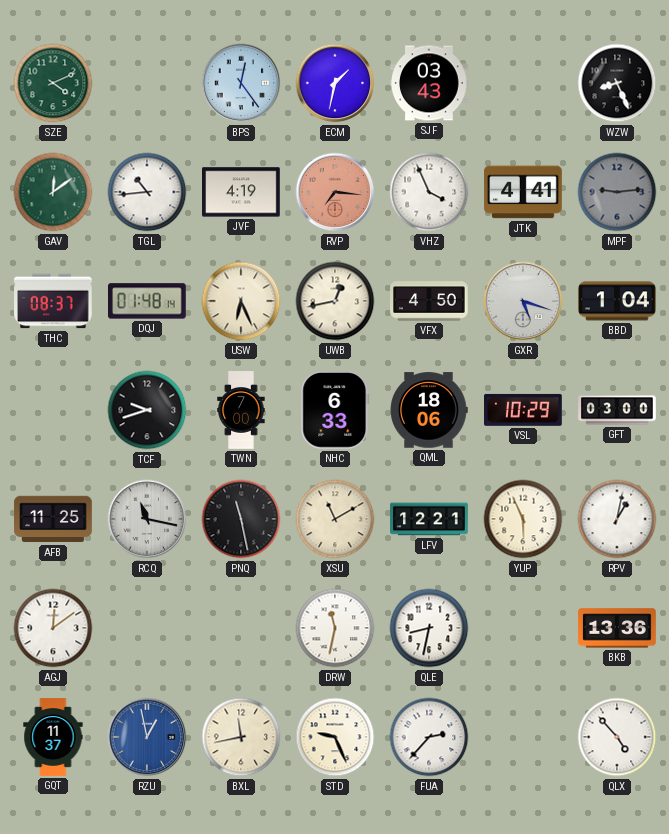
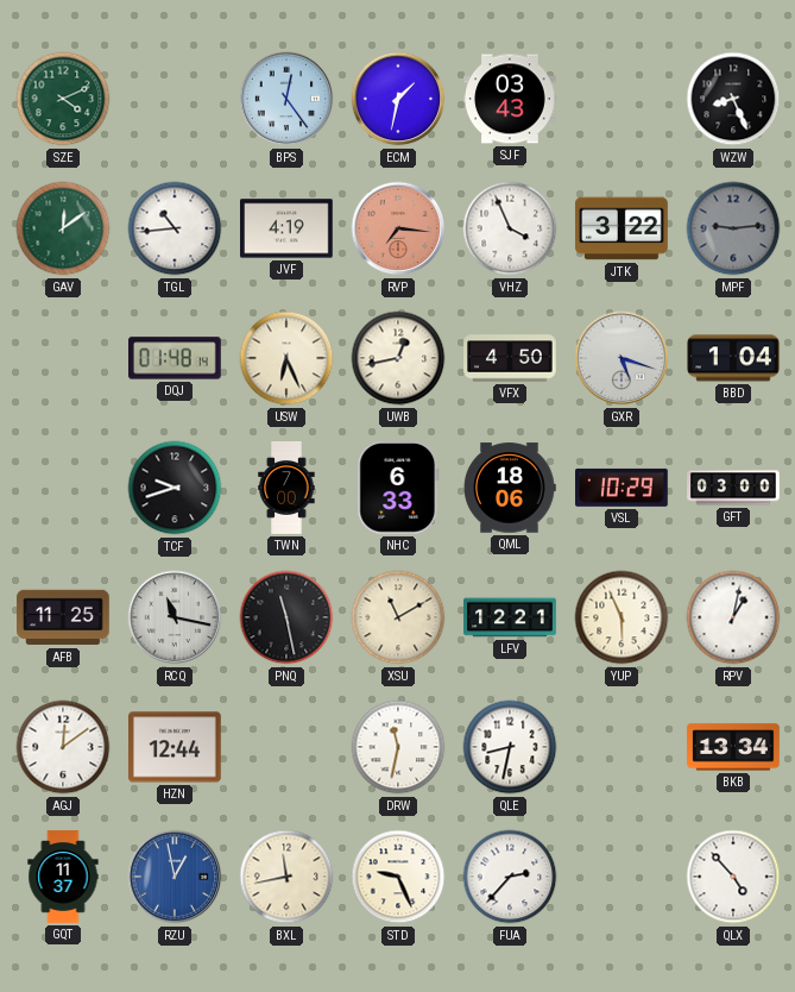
JTK: 4:41 -> 3:22 (622, 228)
THC: 08:37 -> none (53, 301)
HZN: none -> 12:44 (176, 747)
BKB: 13:36 -> 13:34 (733, 747)
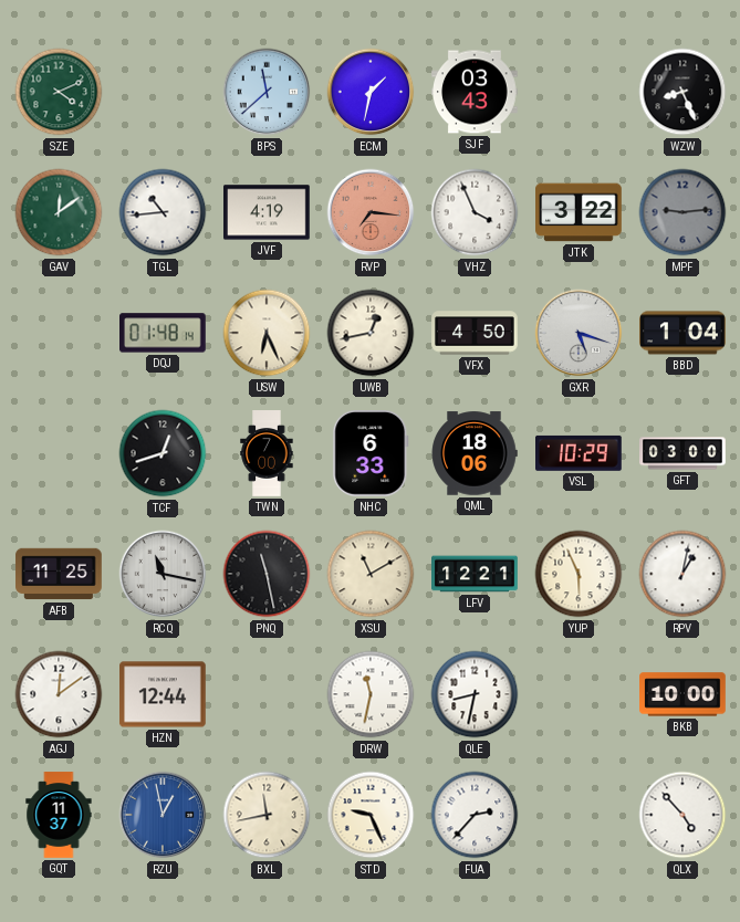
BPS: 12:24 -> 11:38 (267, 92)
TCF: 9:42 -> 12:42 (163, 453)
BKB: 13:34 -> 10:00 (682, 694)
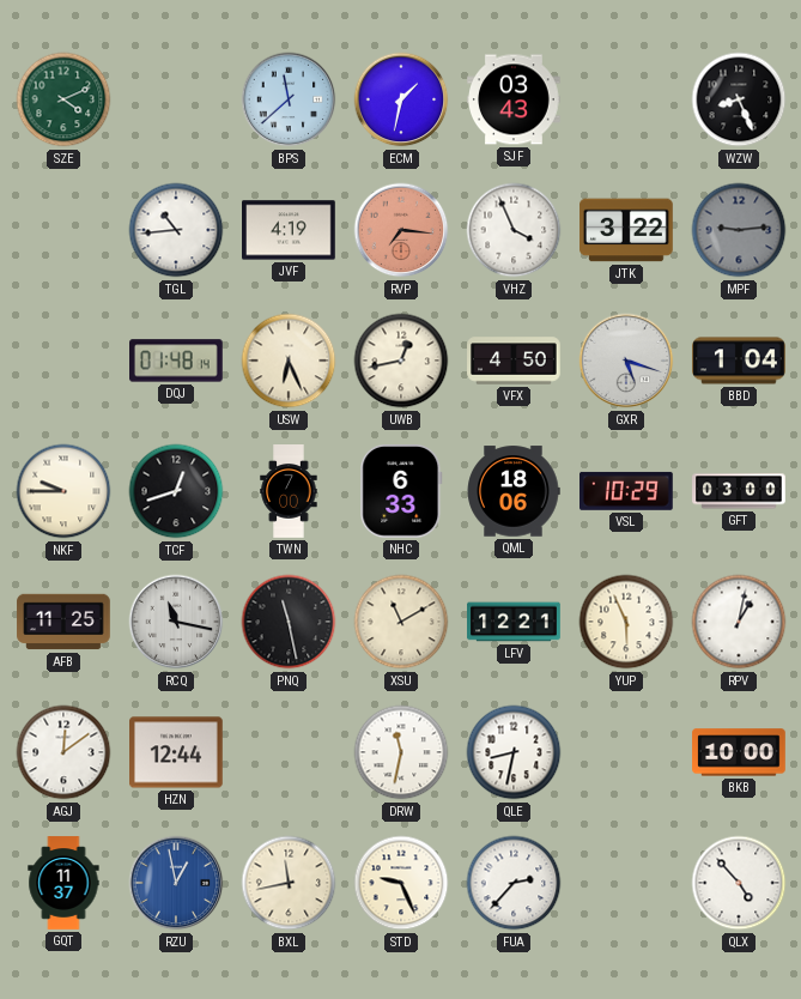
GAV: 12:09 -> none (59, 212)
NKF: none -> 9:45 (63, 491)
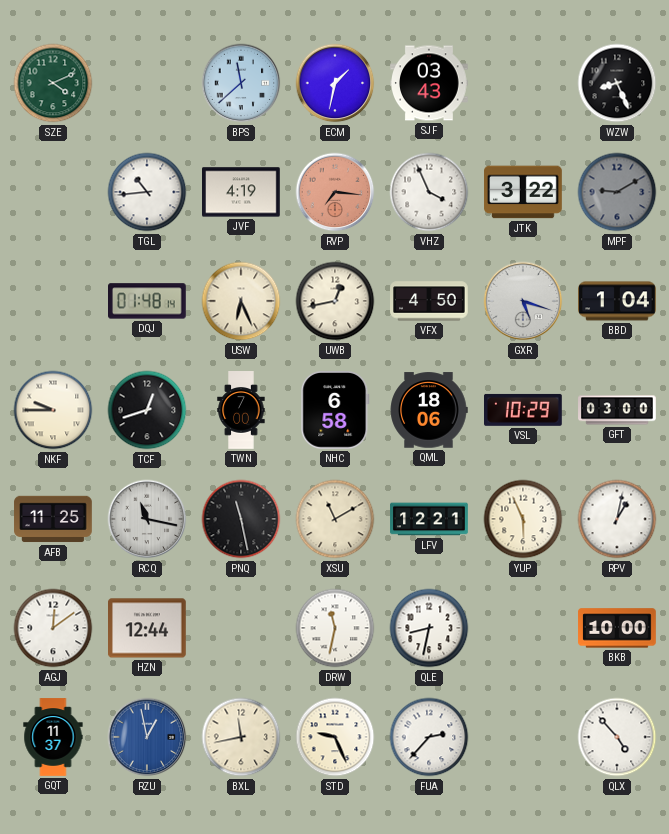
MPF: 9:14 -> 9:10 (617, 192)
NHC: 6:33 -> 6:58 (335, 411)
